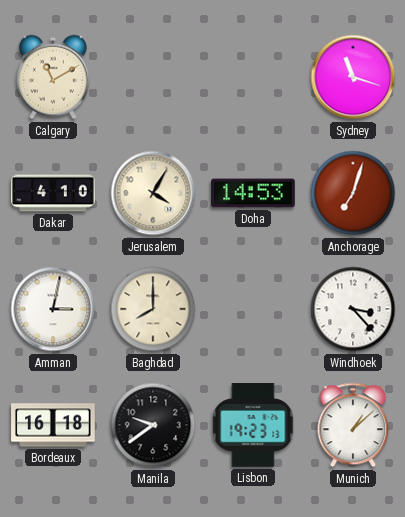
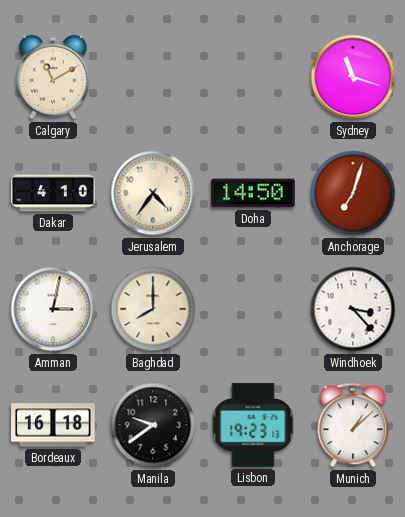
Jerusalem: 4:05 -> 4:36 (153, 193)
Doha: 14:53 -> 14:50 (253, 193)
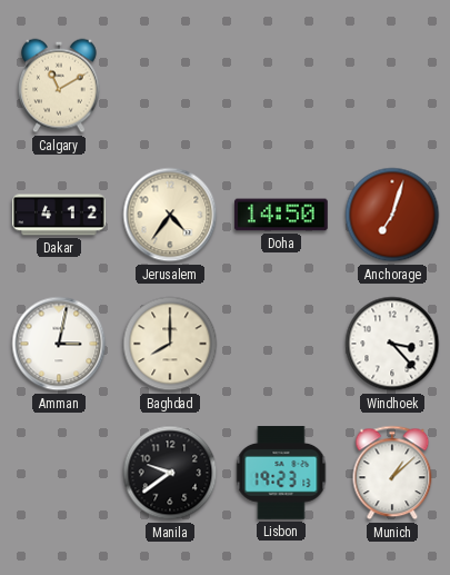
Sydney: 11:18 -> none (353, 77)
Dakar: 4:10 -> 4:12 (59, 215)
Bordeaux: 16:18 -> none (53, 425)
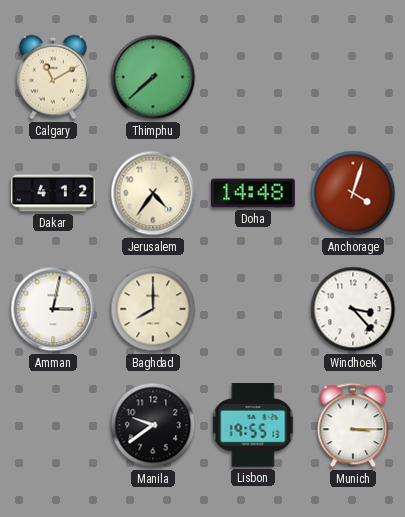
Thimphu: none -> 7:38 (153, 77)
Doha: 14:50 -> 14:48 (253, 193)
Anchorage: 7:03 -> 4:03 (353, 193)
Lisbon: 19:23 -> 19:55 (253, 425)
Munich: 1:08 -> 3:15 (353, 425)
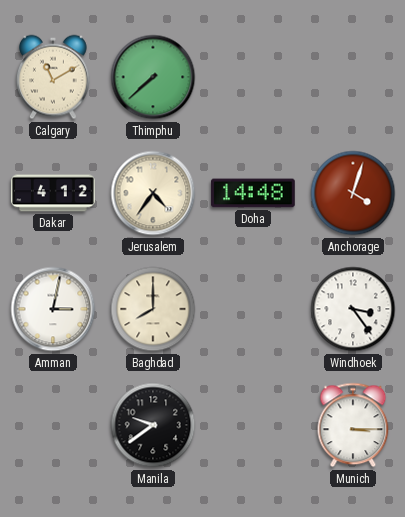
Windhoek: 3:23 -> 3:24 (353, 309)
Lisbon: 19:55 -> none (253, 425)
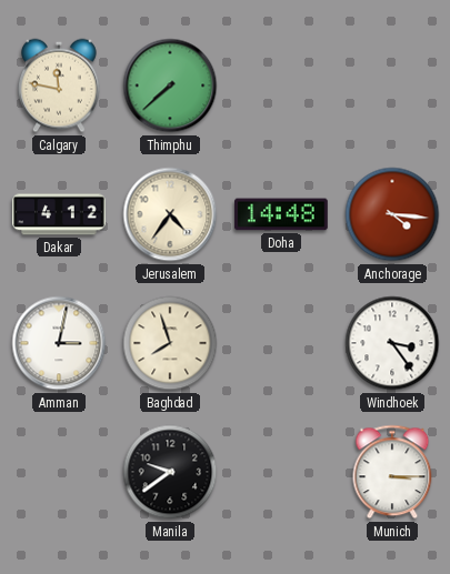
Calgary: 11:10 -> 11:47 (60, 85)
Anchorage: 4:03 -> 4:16 (392, 214)
Baghdad: 8:00 -> 7:57 (170, 343)
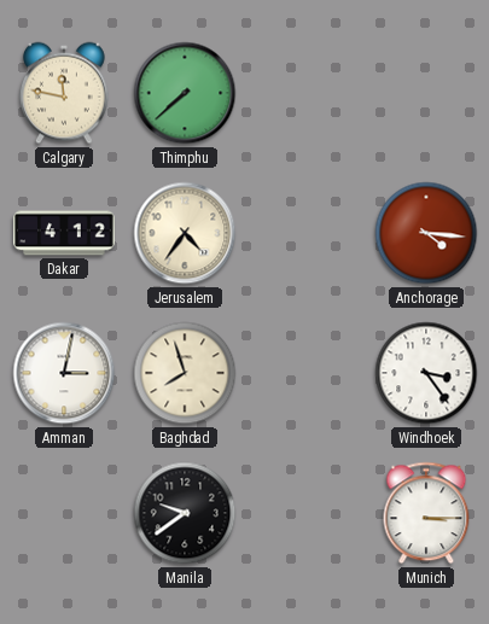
Doha: 14:48 -> none (281, 214)
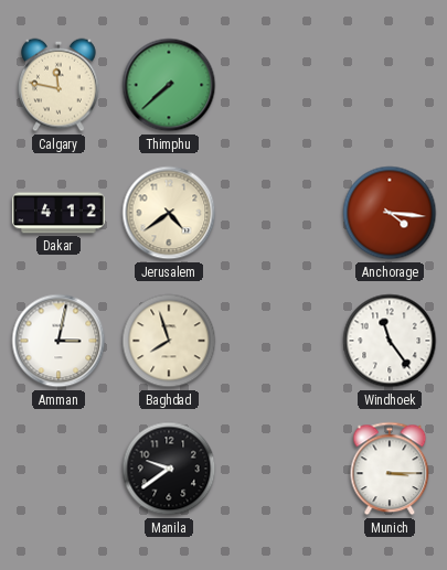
Jerusalem: 4:36 -> 4:39 (169, 213)
Windhoek: 3:24 -> 11:24 (390, 341)
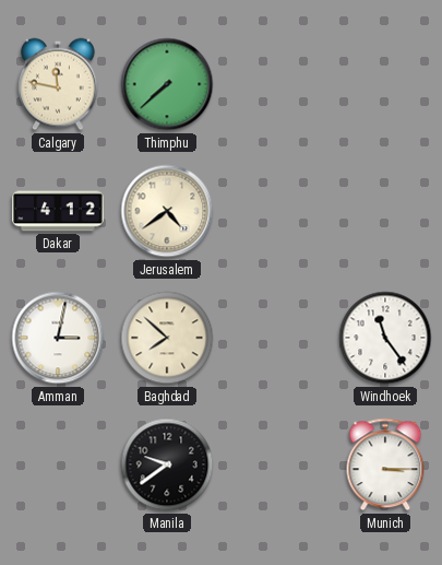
Anchorage: 4:16 -> none (390, 213)
Baghdad: 7:57 -> 7:52 (167, 338)
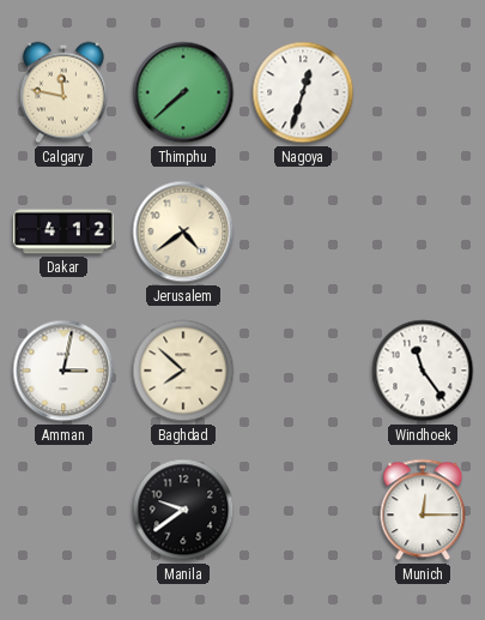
Nagoya: none -> 12:33 (303, 92)
Munich: 3:15 -> 12:15 (423, 510)
